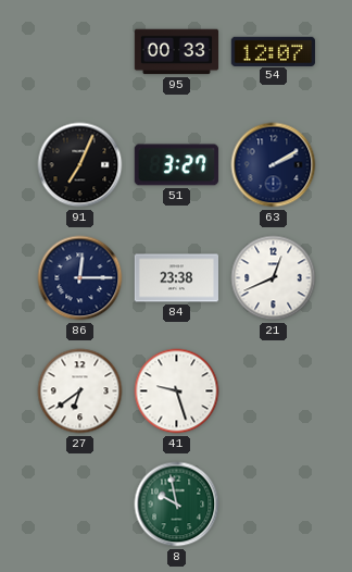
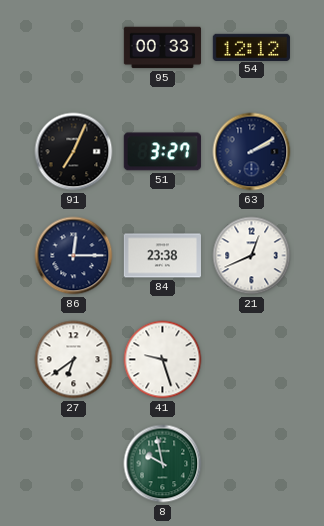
54: 12:07 -> 12:12 (251, 47)
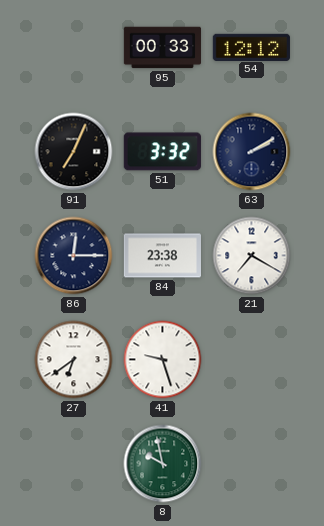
51: 3:27 -> 3:32 (162, 152)
21: 12:41 -> 7:20 (252, 256)
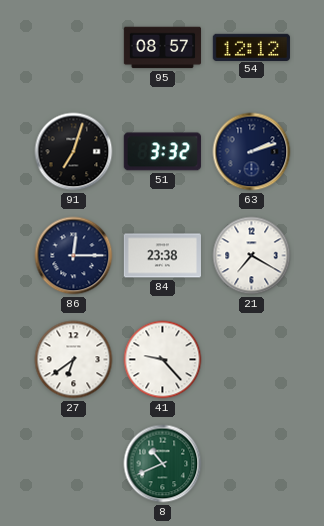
95: 00:33 -> 08:57 (162, 48)
91: 7:04 -> 7:03 (74, 152)
63: 2:10 -> 2:12 (252, 152)
41: 9:27 -> 9:23 (163, 360)
8: 9:58 -> 10:41 (163, 464)
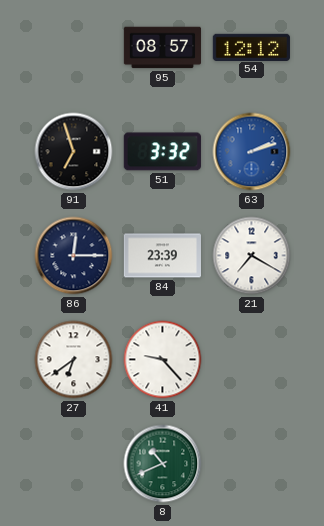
91: 7:03 -> 6:57 (74, 152)
63 dial: navy -> blue (252, 152)
84: 23:38 -> 23:39 (162, 256)
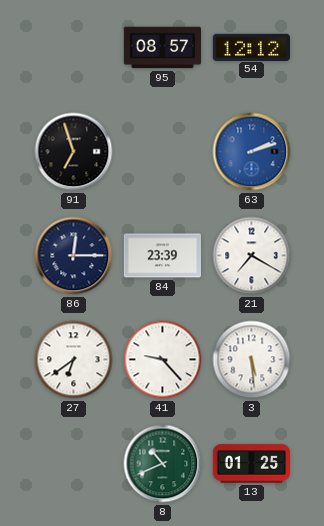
51: 3:32 -> none (162, 152)
3: none -> 5:29 (252, 360)
13: none -> 01:25 (251, 464)
